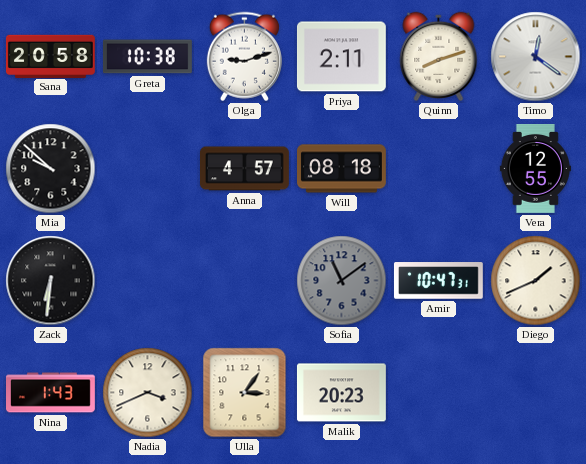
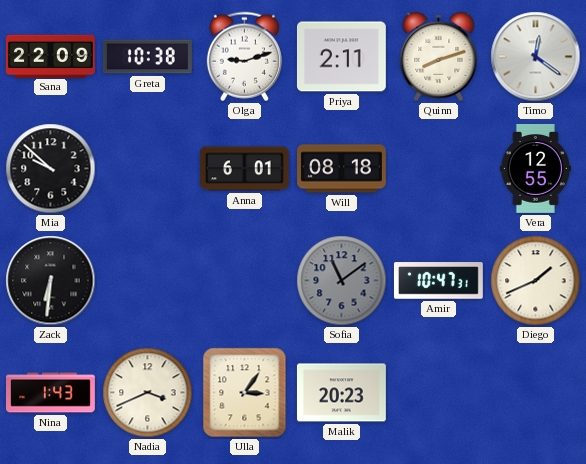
Sana: 20:58 -> 22:09 (50, 56)
Anna: 4:57 -> 6:01 (245, 169)
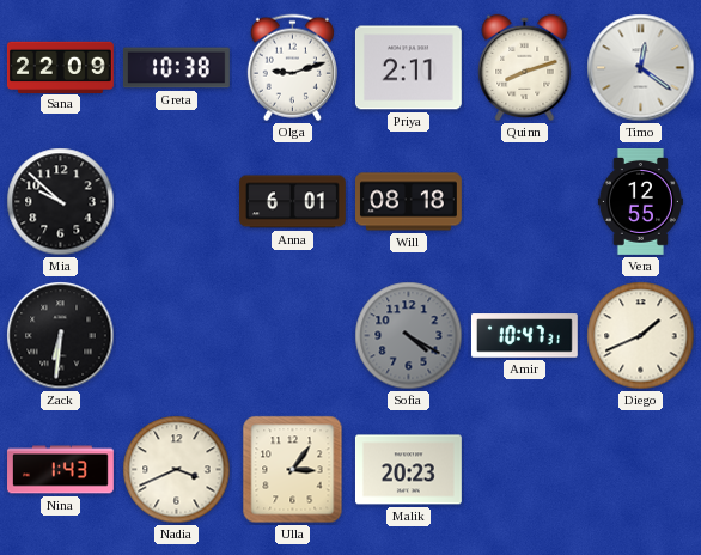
Sofia: 11:09 -> 4:20 (409, 336)
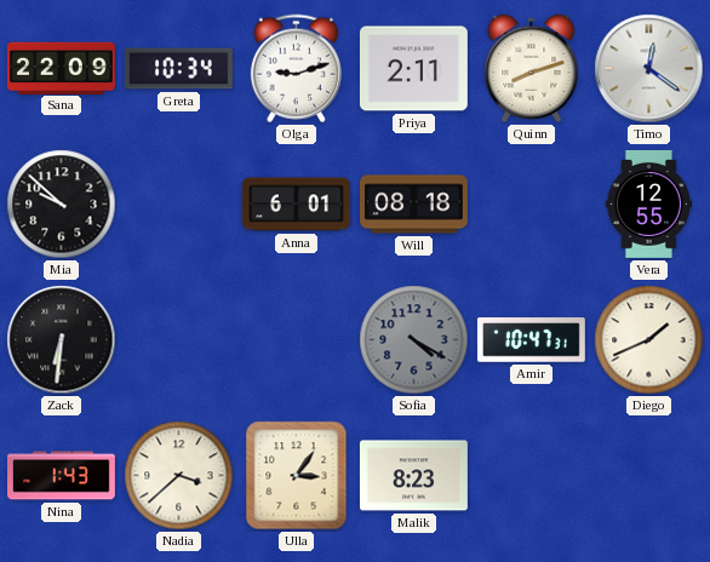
Greta: 10:38 -> 10:34 (178, 69)
Nadia: 3:41 -> 3:38 (179, 476)
Malik: 20:23 -> 8:23 (413, 476)
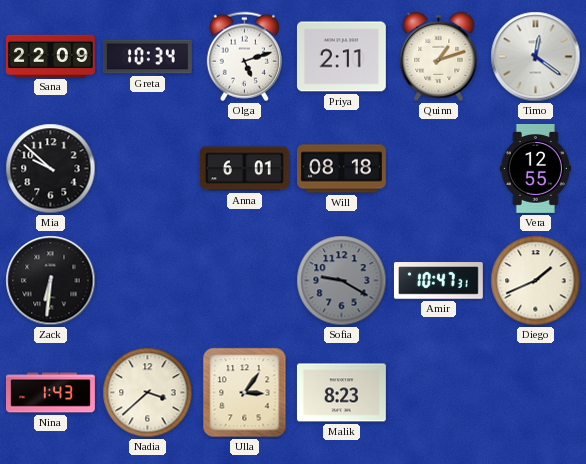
Olga: 9:12 -> 5:12 (244, 57)
Quinn: 8:12 -> 1:12 (439, 57)
Sofia: 4:20 -> 9:20 (342, 281)
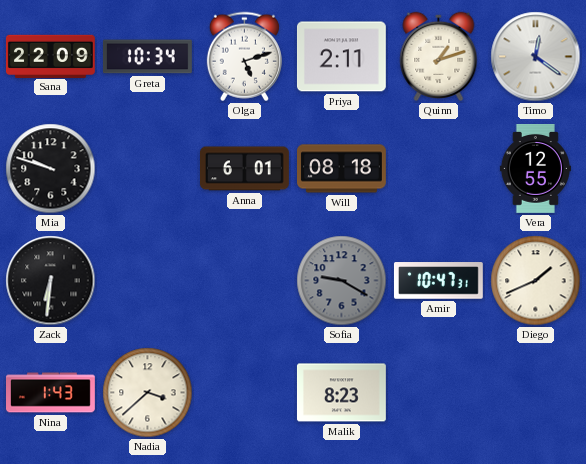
Mia: 9:52 -> 9:48 (51, 169)
Ulla: 3:06 -> none (245, 393)
